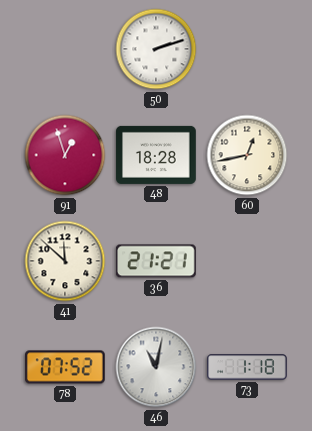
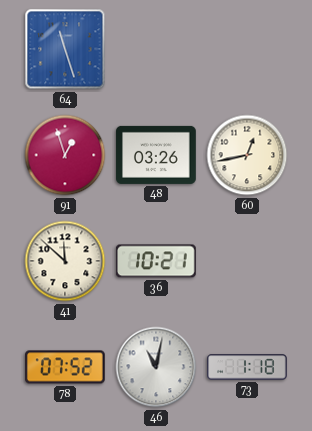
64: none -> 11:27 (65, 49)
50: 2:12 -> none (156, 49)
48: 18:28 -> 03:26 (156, 155)
36: 21:21 -> 10:21 (156, 261)
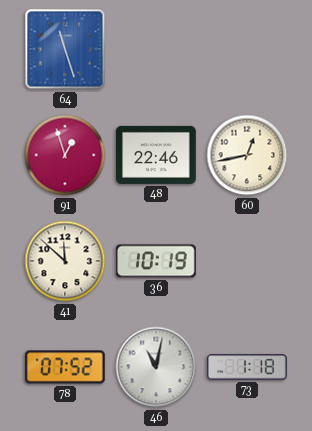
48: 03:26 -> 22:46 (156, 155)
36: 10:21 -> 10:19 (156, 261)
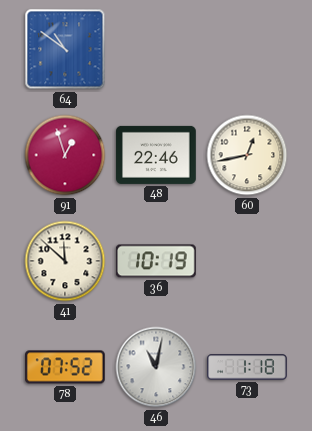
64: 11:27 -> 10:51 (65, 49)
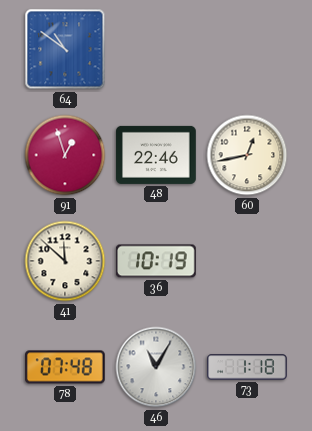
78: 07:52 -> 07:48 (66, 367)
46: 11:02 -> 11:05 (156, 367)
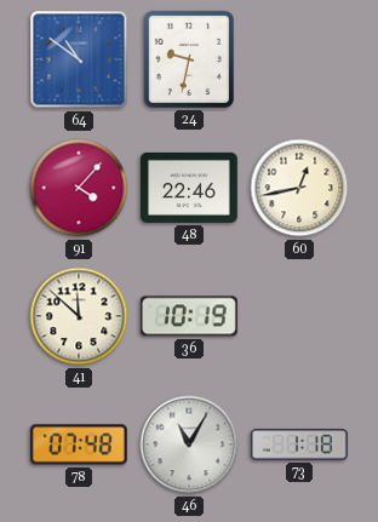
24: none -> 9:32 (189, 59)
91: 12:57 -> 4:07 (79, 188)
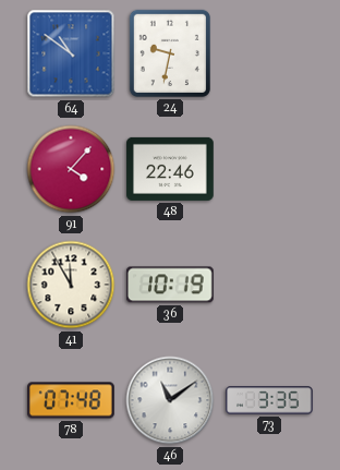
60: 12:43 -> none (299, 188)
41: 11:52 -> 11:55 (71, 285)
46: 11:05 -> 11:09 (170, 400)
73: 1:18 -> 3:35 (269, 400)
